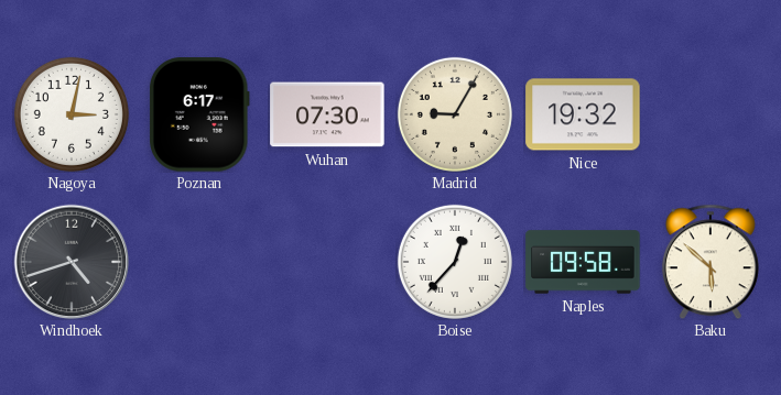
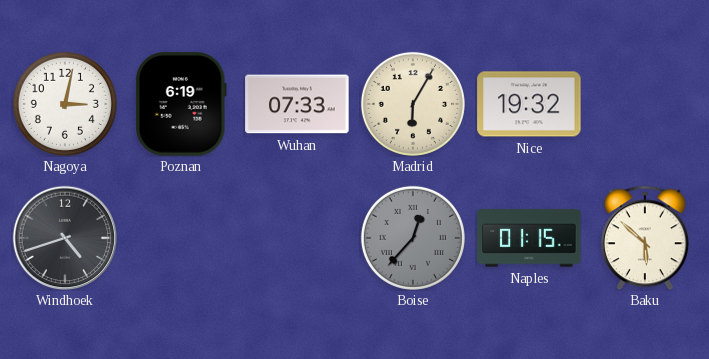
Poznan: 6:17 -> 6:19 (181, 104)
Wuhan: 07:30 -> 07:33 (297, 104)
Madrid: 9:05 -> 6:05 (413, 104)
Boise dial: white -> grey (413, 238)
Naples: 09:58 -> 01:15 (529, 238)
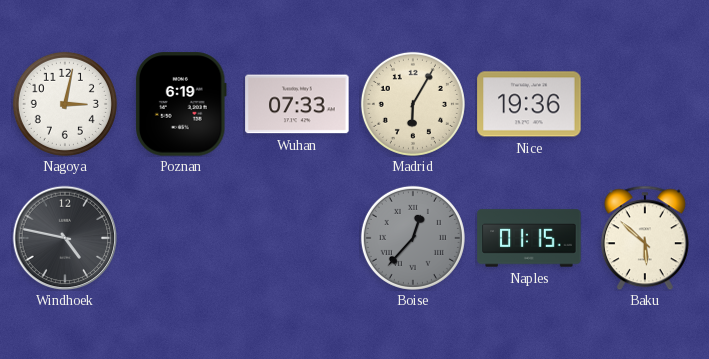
Nice: 19:32 -> 19:36 (529, 104)
Windhoek: 4:42 -> 4:47 (65, 238)
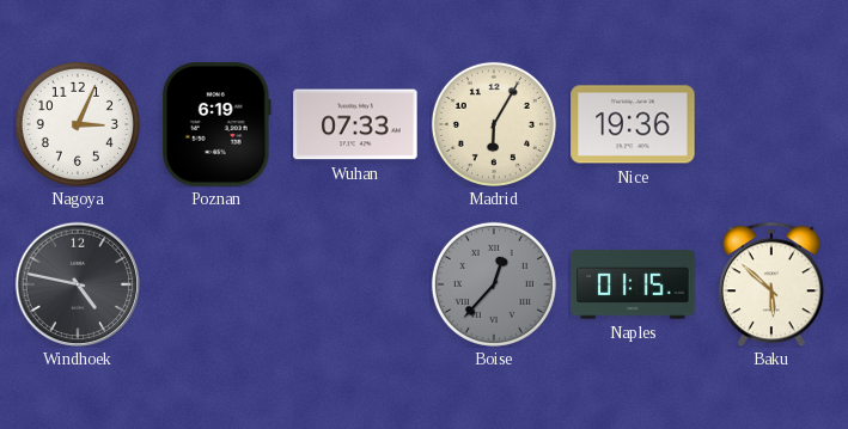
Nagoya: 3:02 -> 3:04 (78, 124)
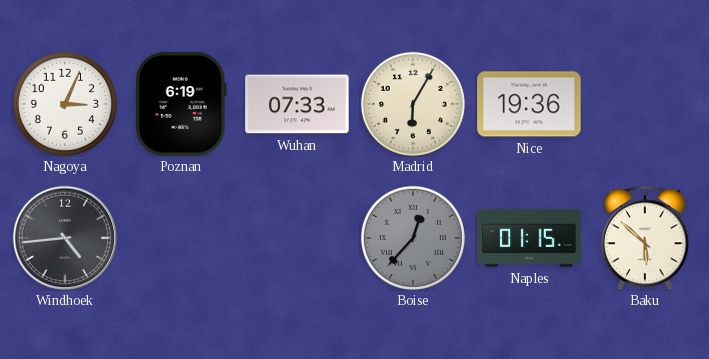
Windhoek: 4:47 -> 4:44 (65, 238)
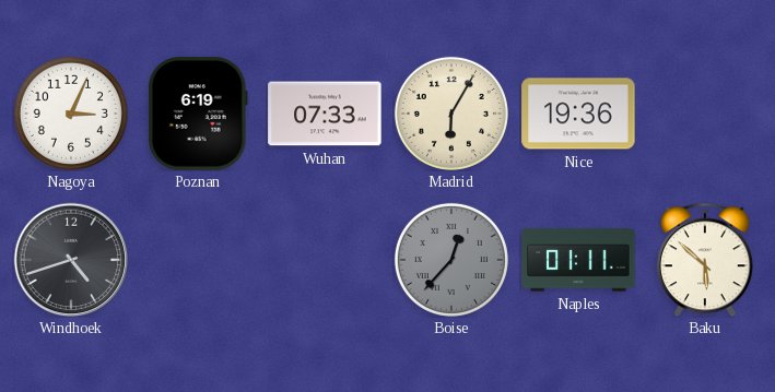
Windhoek: 4:44 -> 4:42 (71, 260)
Naples: 01:15 -> 01:11 (578, 260)
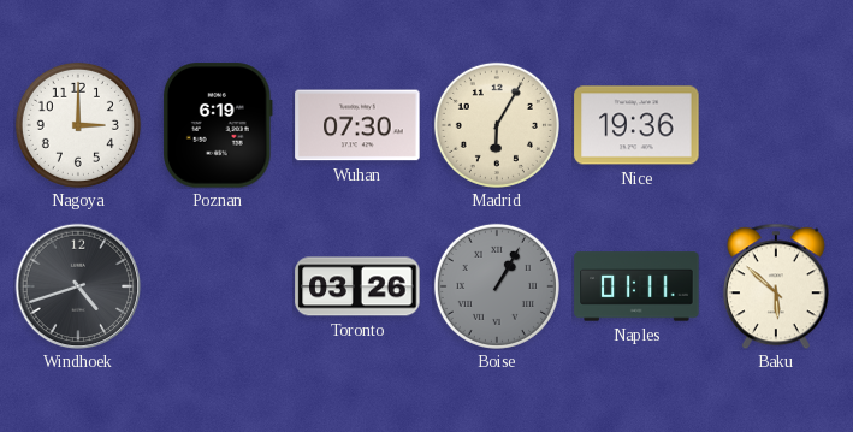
Nagoya: 3:04 -> 3:00 (78, 125)
Wuhan: 07:33 -> 07:30 (357, 125)
Toronto: none -> 03:26 (357, 286)
Boise: 12:37 -> 1:05 (497, 286)
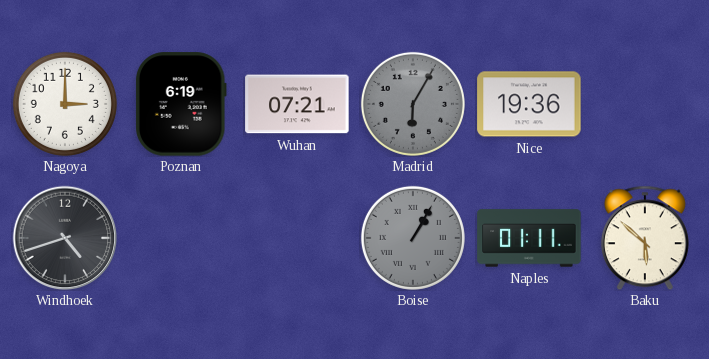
Wuhan: 07:30 -> 07:21 (297, 104)
Madrid dial: cream -> grey (413, 104)
Toronto: 03:26 -> none (357, 286)
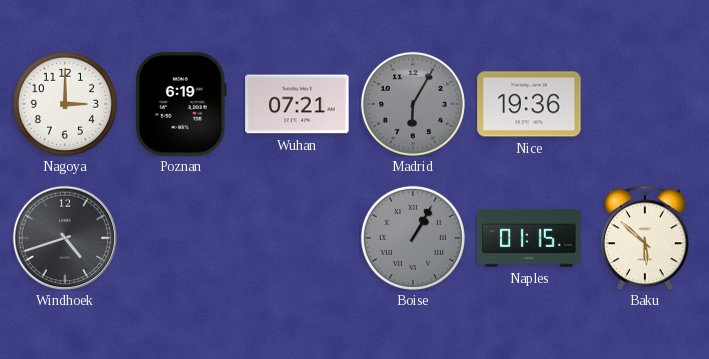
Naples: 01:11 -> 01:15 (529, 238)
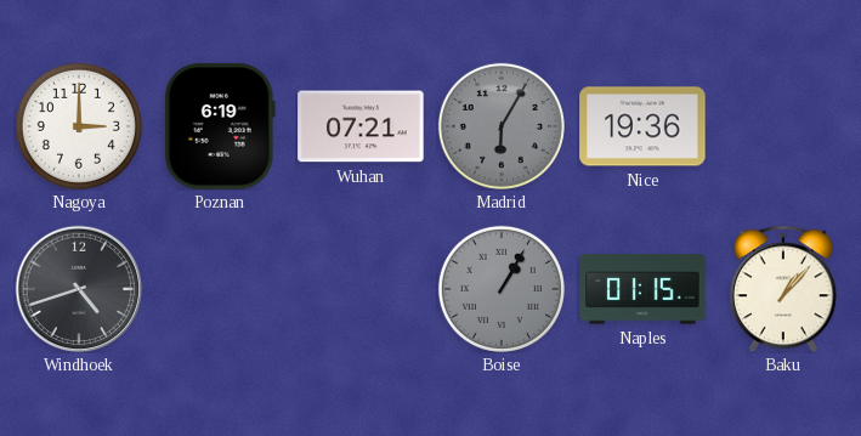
Baku: 5:52 -> 1:07 (783, 289)
